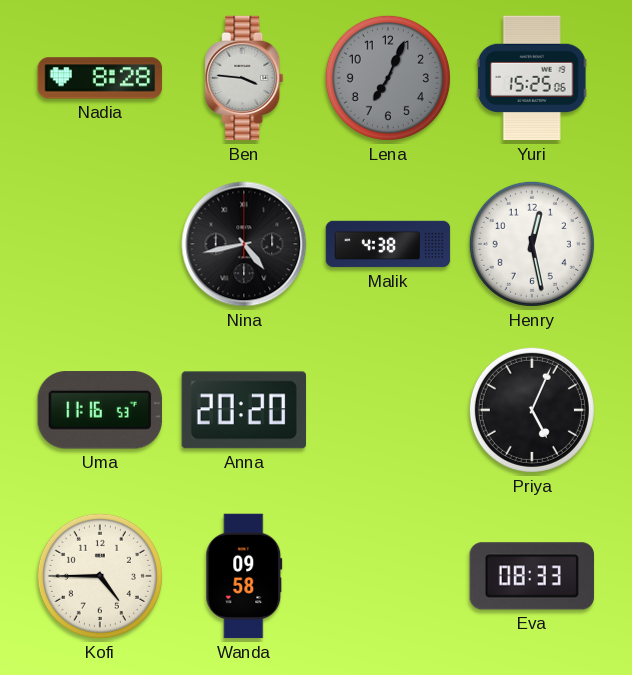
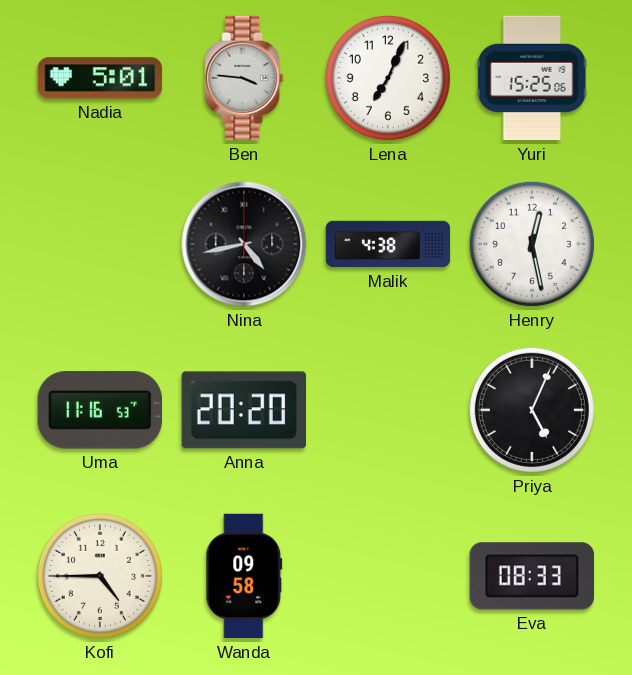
Nadia: 8:28 -> 5:01 (100, 78)
Lena dial: grey -> white (388, 78)
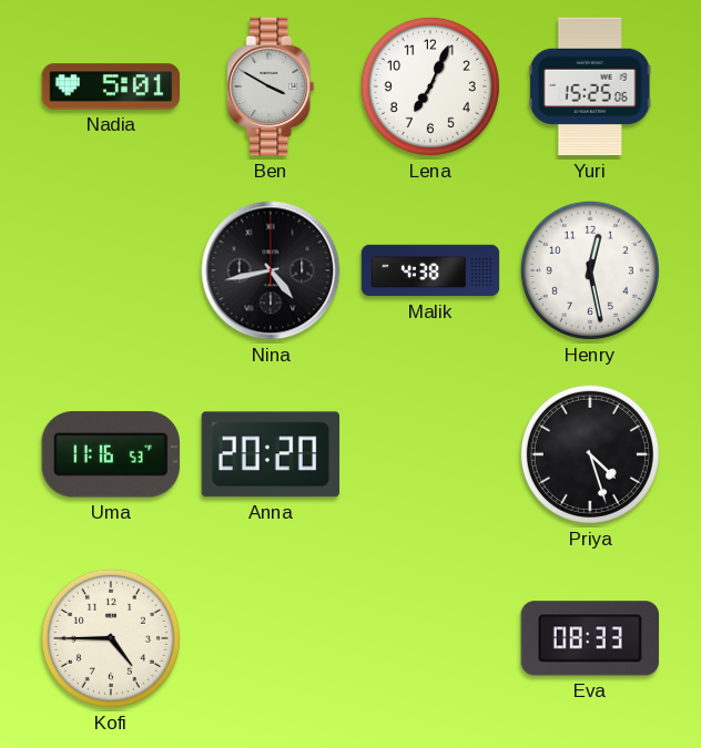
Ben: 3:46 -> 3:50 (271, 86)
Priya: 5:04 -> 4:27 (590, 454)
Wanda: 09:58 -> none (244, 576)
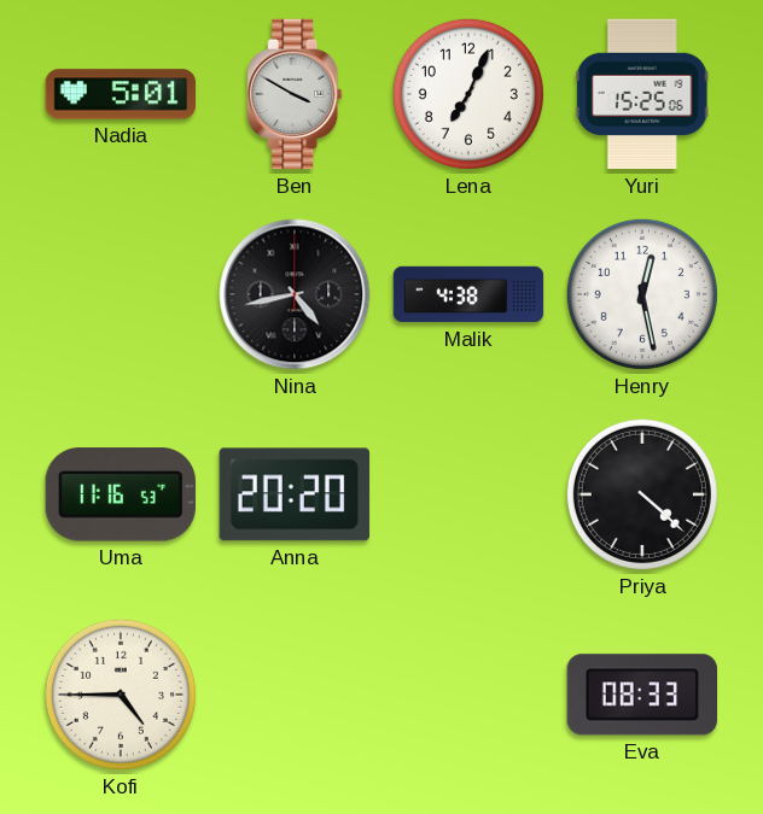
Priya: 4:27 -> 4:22 (642, 494)
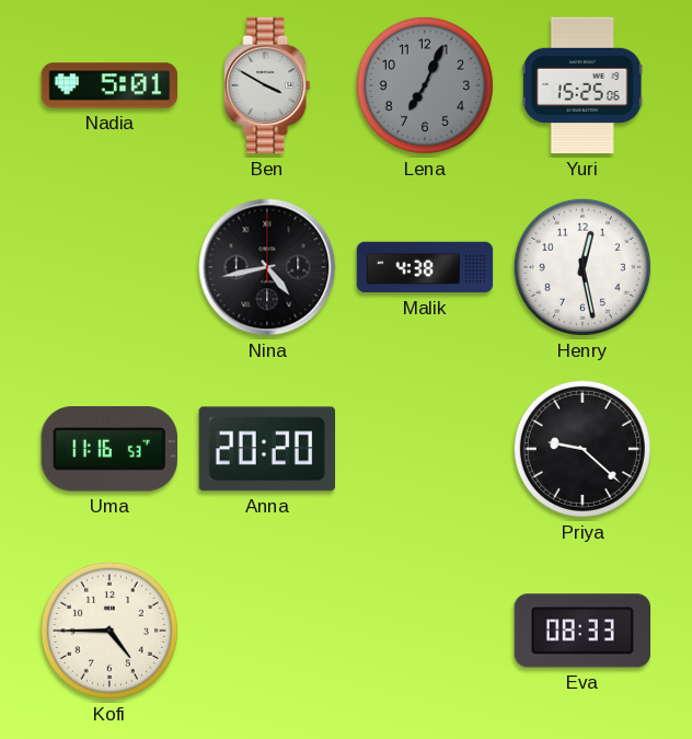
Lena dial: white -> grey (425, 85)
Priya: 4:22 -> 9:22 (583, 449)
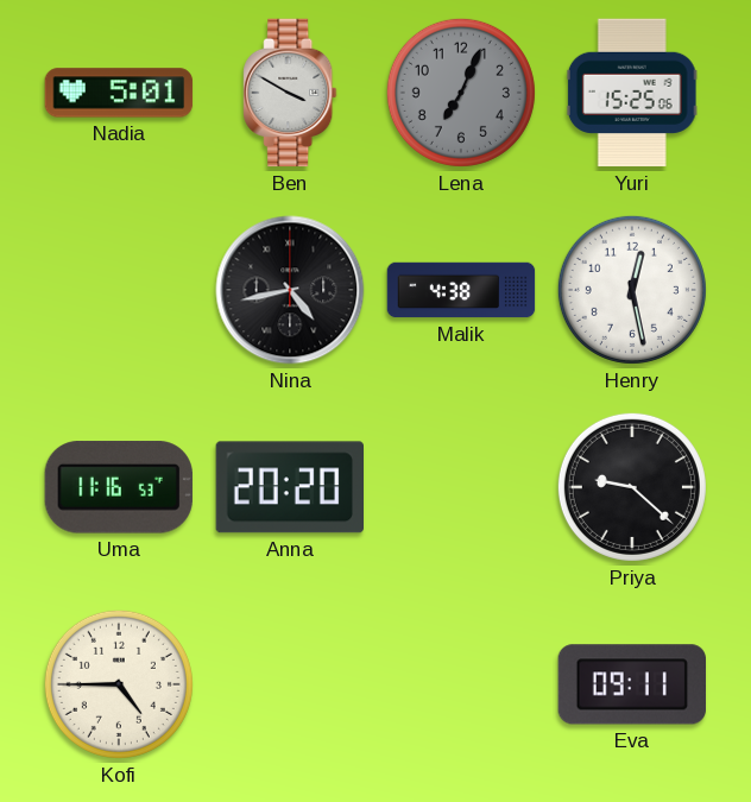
Eva: 08:33 -> 09:11 (631, 684)
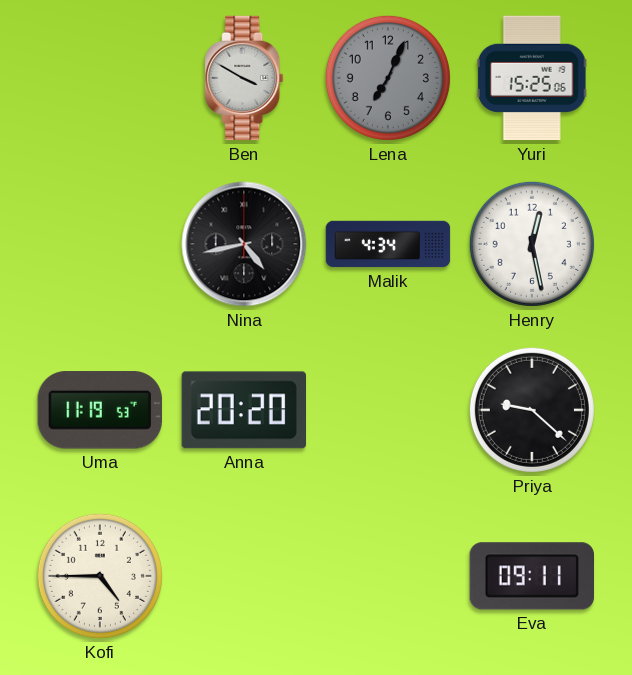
Nadia: 5:01 -> none (119, 93)
Malik: 4:38 -> 4:34 (388, 244)
Uma: 11:16 -> 11:19 (100, 410)
